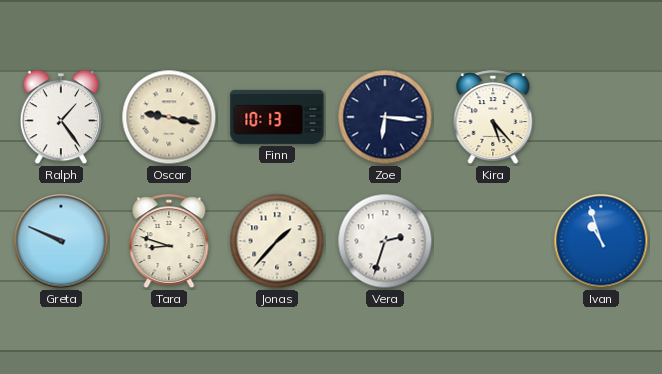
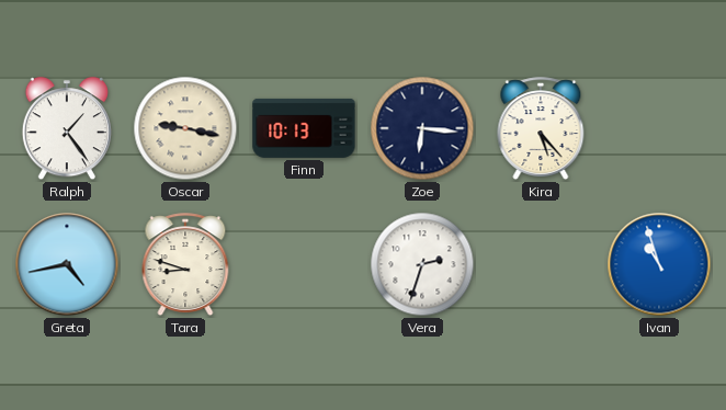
Greta: 9:49 -> 4:43 (67, 264)
Jonas: 1:37 -> none (277, 241)
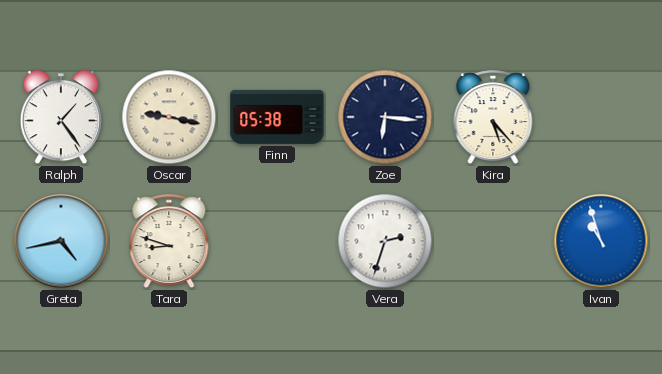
Finn: 10:13 -> 05:38 (277, 117)
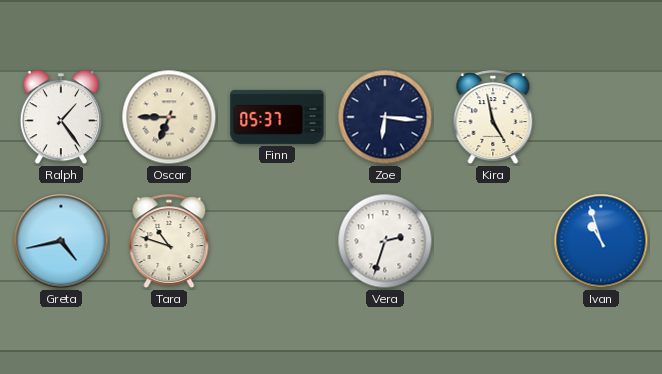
Oscar: 9:17 -> 6:45 (169, 117)
Finn: 05:38 -> 05:37 (277, 117)
Kira: 5:23 -> 4:58 (493, 118)
Tara: 8:48 -> 10:48 (169, 242)
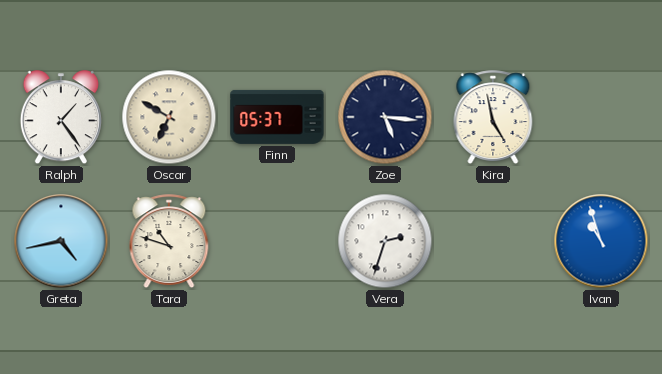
Oscar: 6:45 -> 6:50 (169, 117)
Zoe: 6:16 -> 5:16 (385, 117)
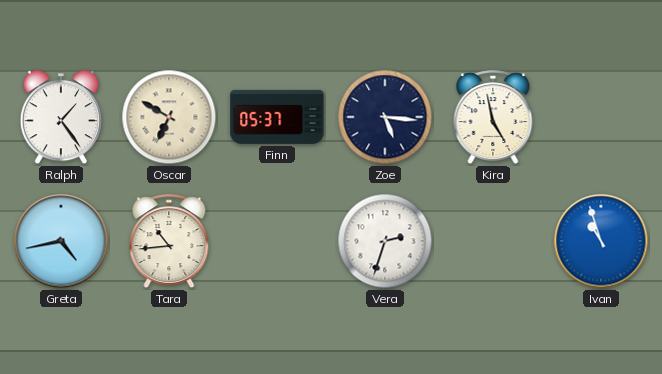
Tara: 10:48 -> 10:44 (169, 242)
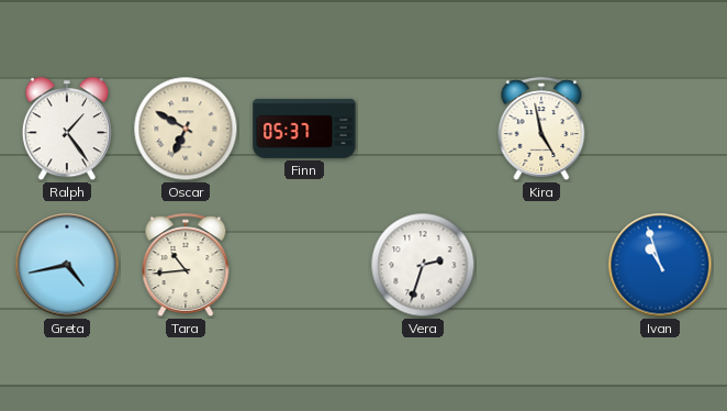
Zoe: 5:16 -> none (385, 117)
